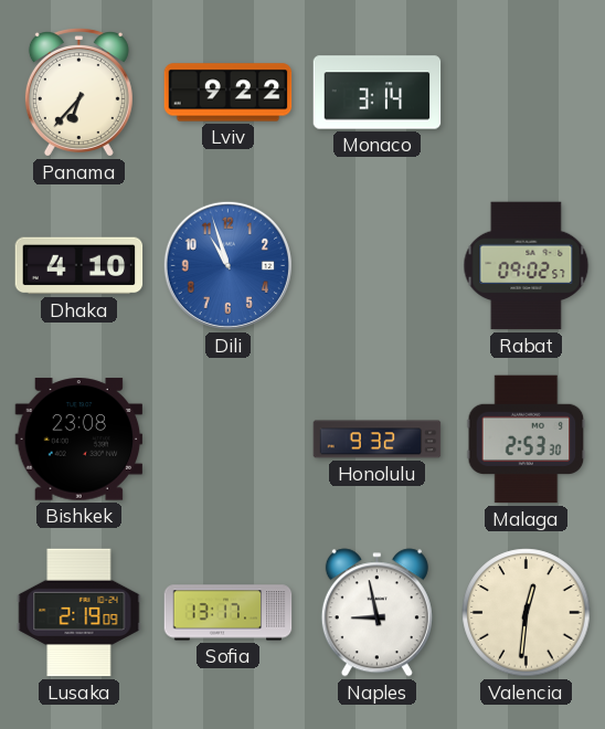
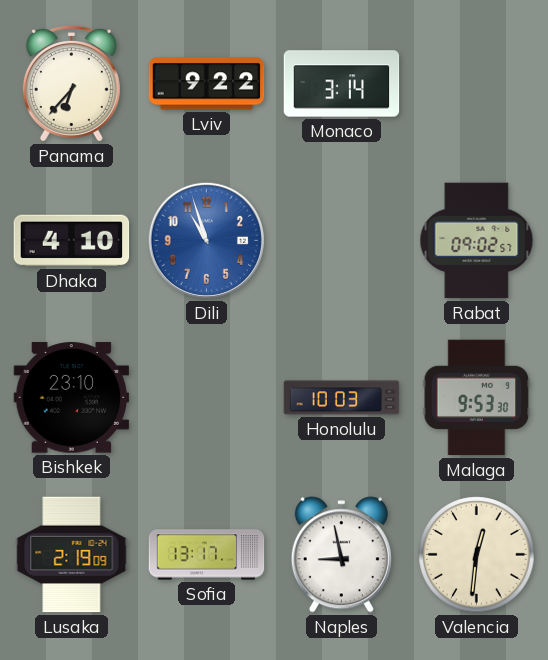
Bishkek: 23:08 -> 23:10 (72, 398)
Honolulu: 9:32 -> 10:03 (342, 398)
Malaga: 2:53 -> 9:53 (477, 398)
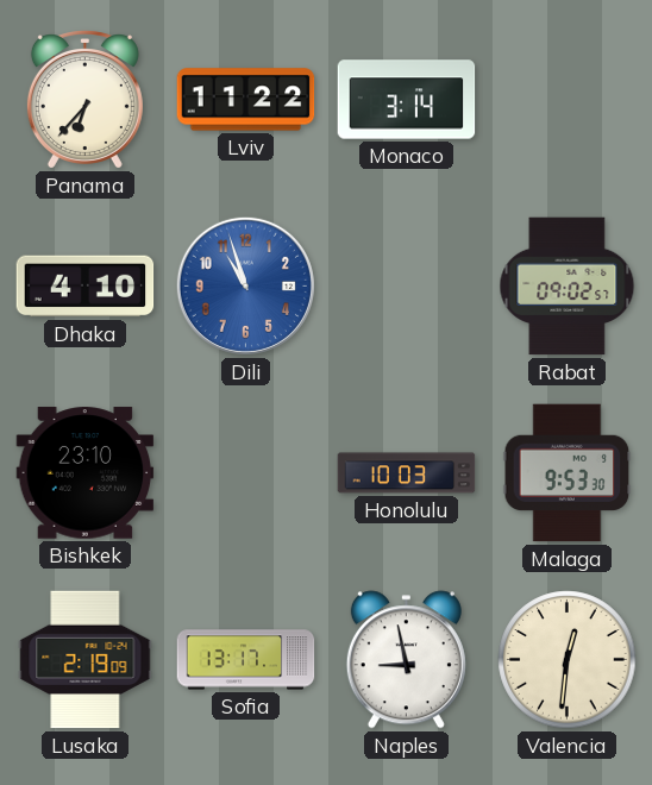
Lviv: 9:22 -> 11:22 (246, 100)
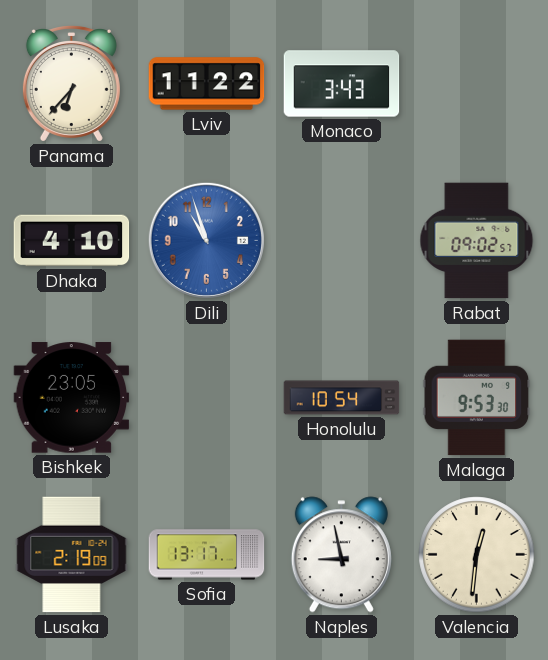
Monaco: 3:14 -> 3:43 (342, 84)
Bishkek: 23:10 -> 23:05 (72, 398)
Honolulu: 10:03 -> 10:54 (342, 398)
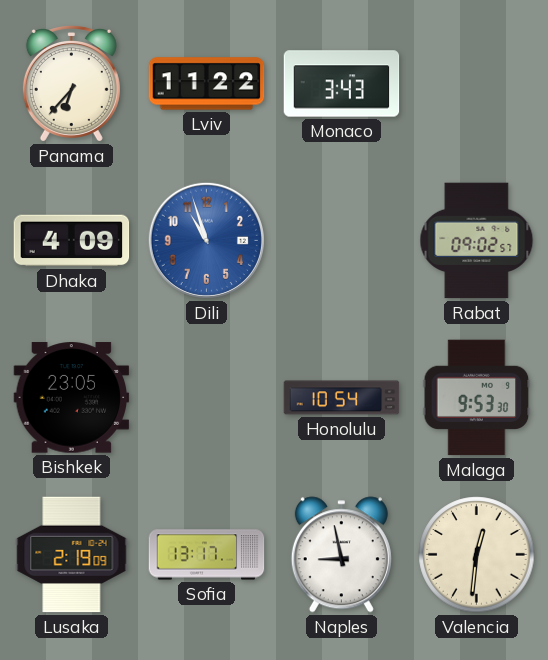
Dhaka: 4:10 -> 4:09 (72, 241)
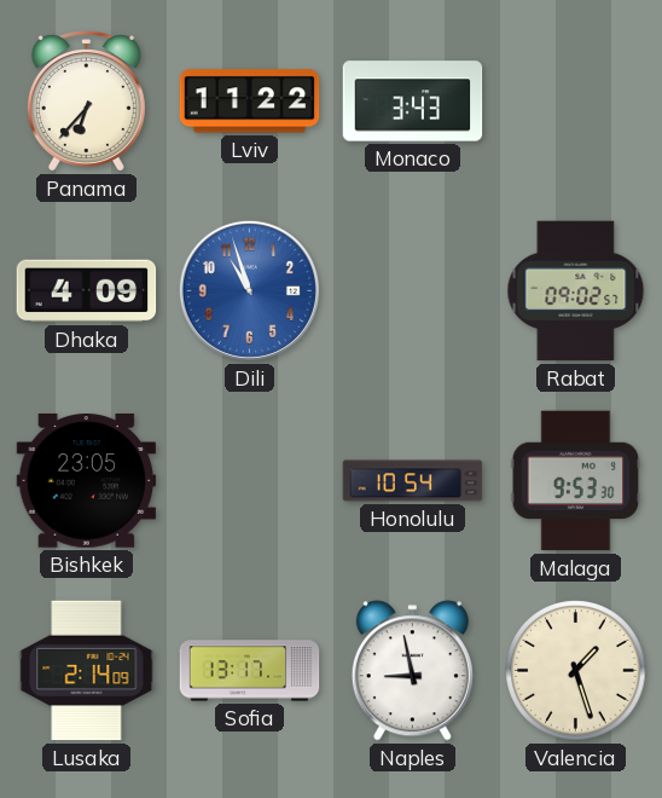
Lusaka: 2:19 -> 2:14 (87, 671)
Valencia: 12:31 -> 1:27 (576, 671)
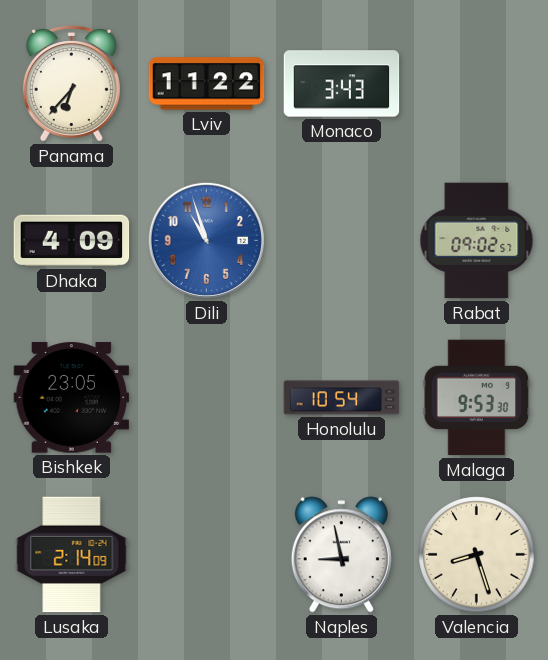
Sofia: 13:17 -> none (250, 671)
Valencia: 1:27 -> 8:27 (477, 555)
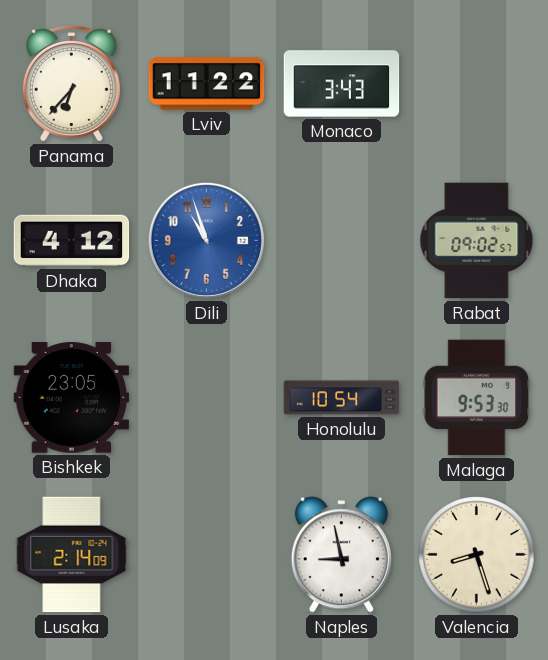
Dhaka: 4:09 -> 4:12 (72, 241)
